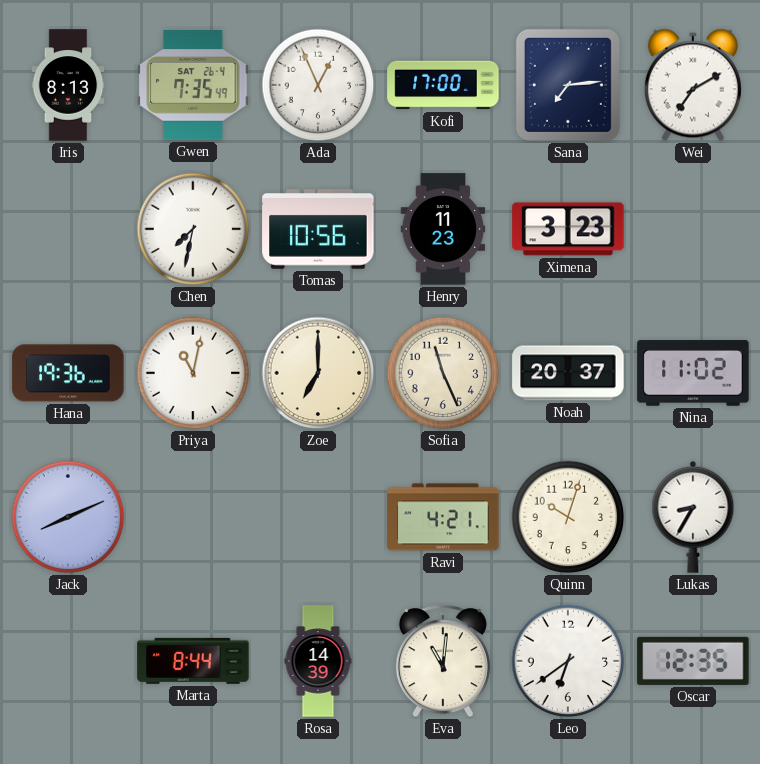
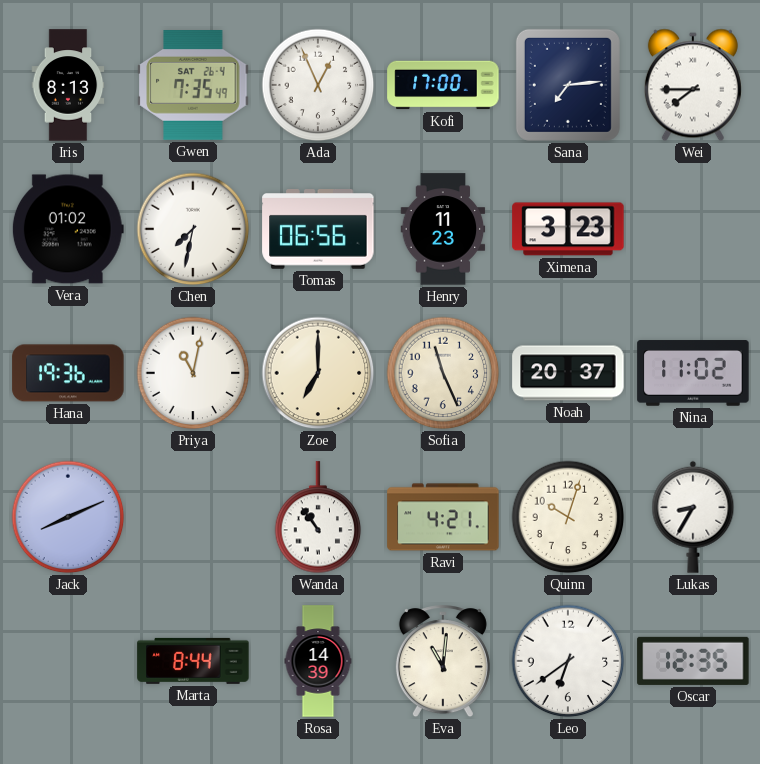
Wei: 7:10 -> 7:45 (693, 85)
Vera: none -> 01:02 (68, 229)
Tomas: 10:56 -> 06:56 (318, 230)
Wanda: none -> 10:54 (318, 518)
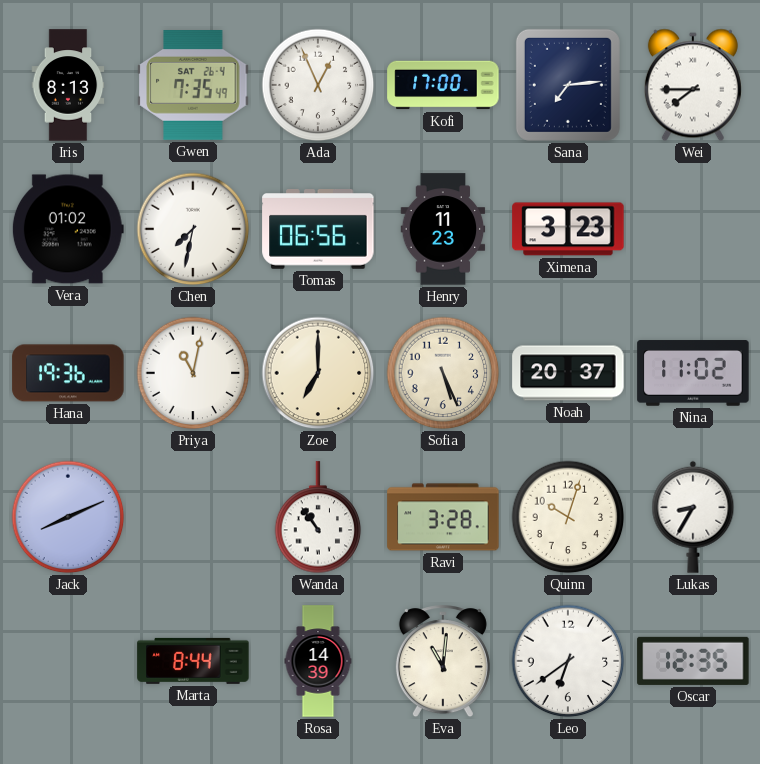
Sofia: 11:26 -> 5:26 (443, 373)
Ravi: 4:21 -> 3:28 (443, 517)
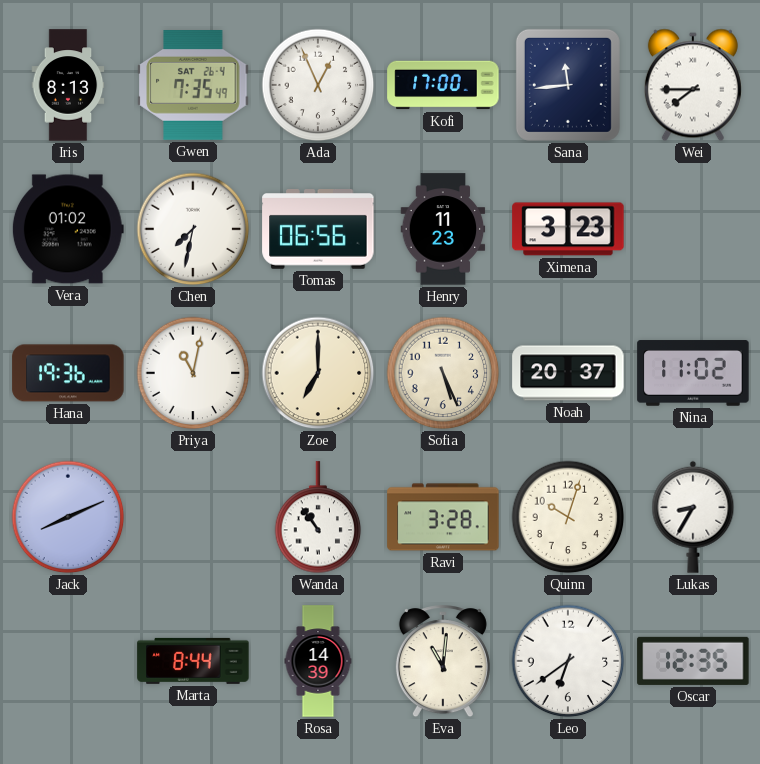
Sana: 7:14 -> 11:44 (568, 85)
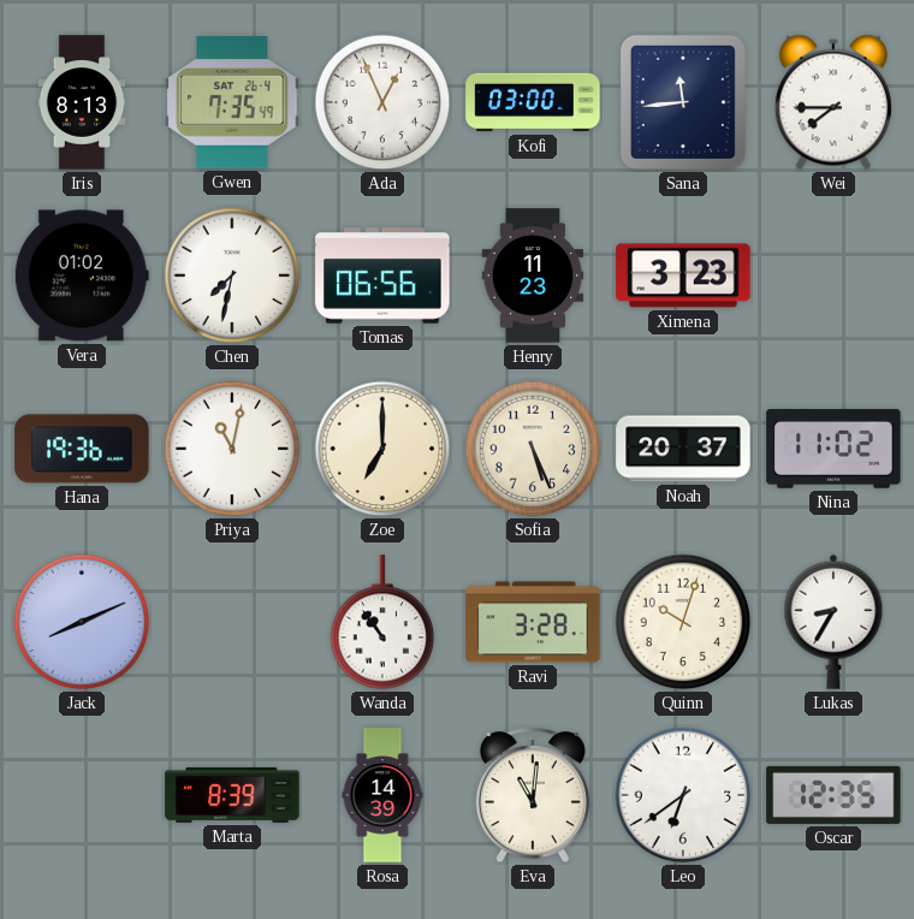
Kofi: 17:00 -> 03:00 (533, 102)
Marta: 8:44 -> 8:39 (232, 795)
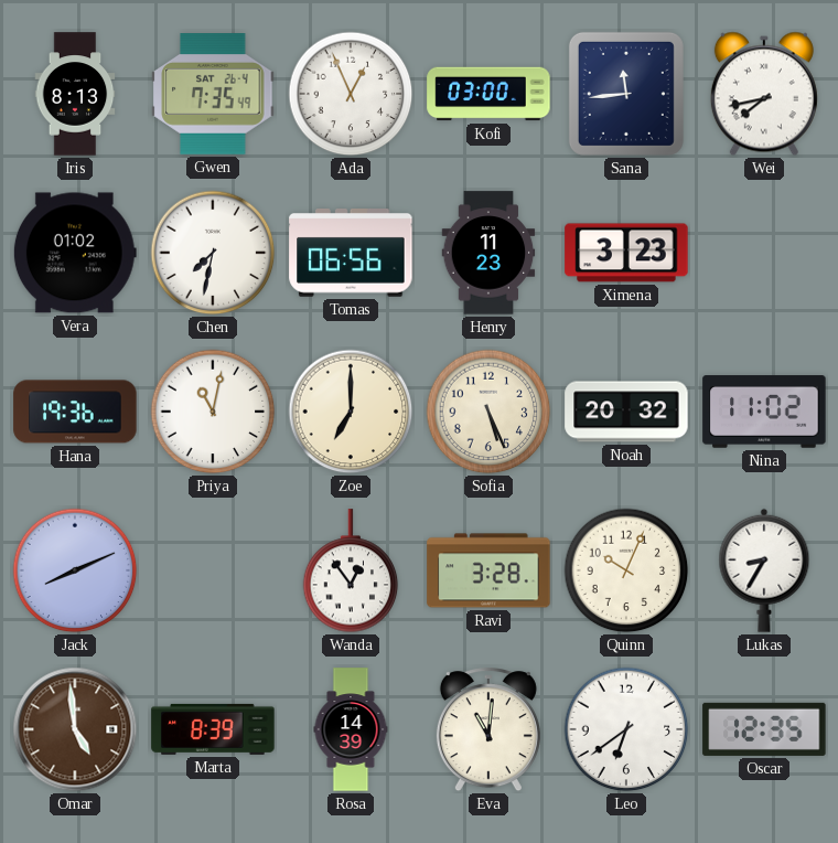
Wei: 7:45 -> 7:43 (764, 94)
Noah: 20:37 -> 20:32 (626, 412)
Wanda: 10:54 -> 12:54 (351, 572)
Quinn: 10:03 -> 10:04 (626, 570)
Omar: none -> 4:59 (75, 729)
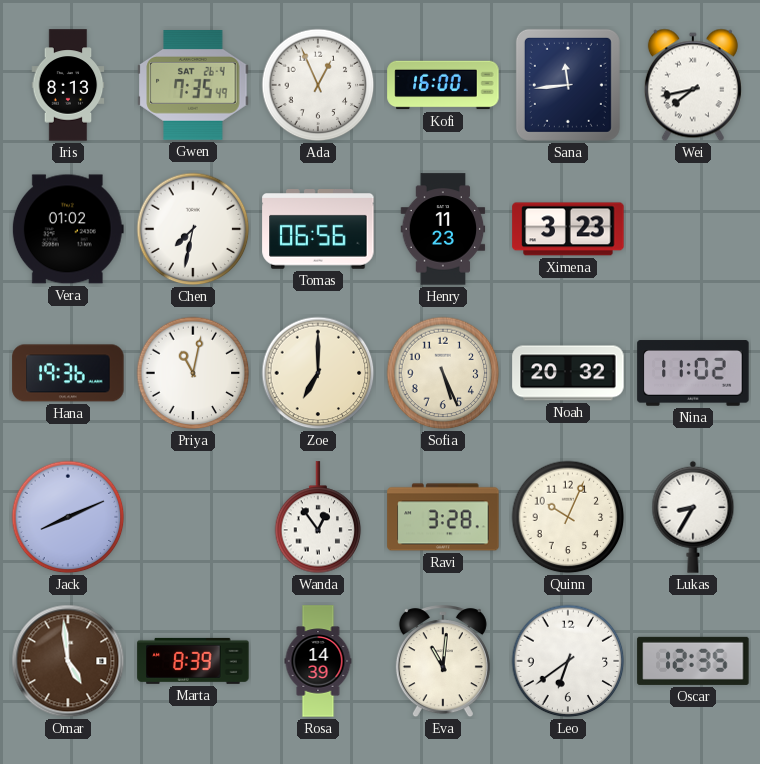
Kofi: 03:00 -> 16:00 (443, 85)
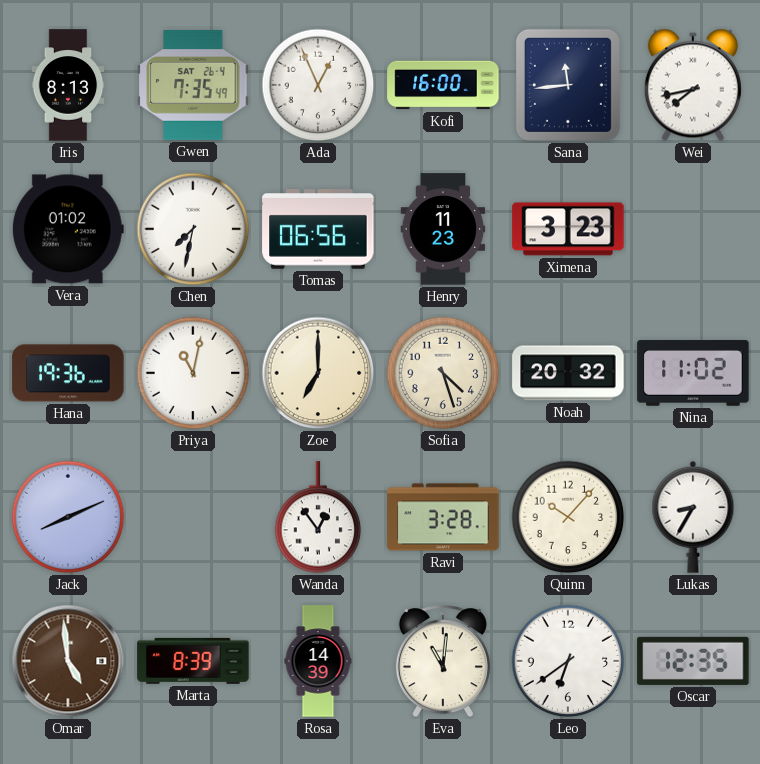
Sofia: 5:26 -> 4:27 (443, 373)
Quinn: 10:04 -> 10:07 (568, 517)
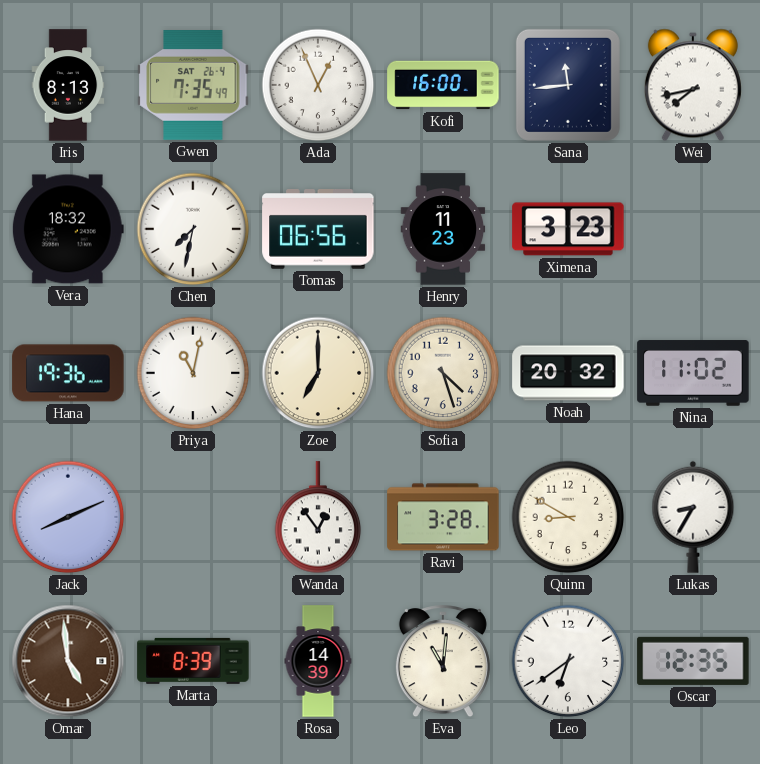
Vera: 01:02 -> 18:32 (68, 229)
Quinn: 10:07 -> 8:50 (568, 517)
